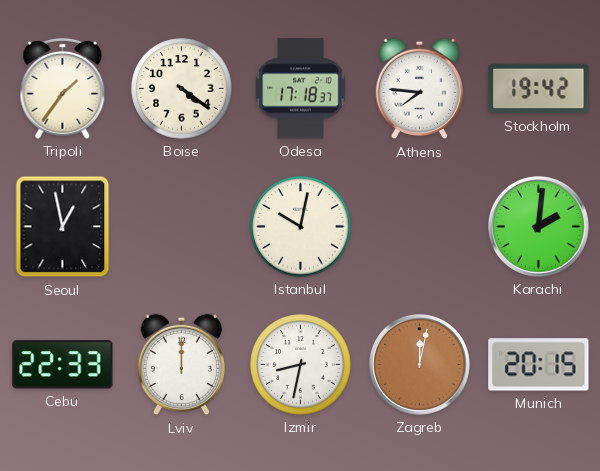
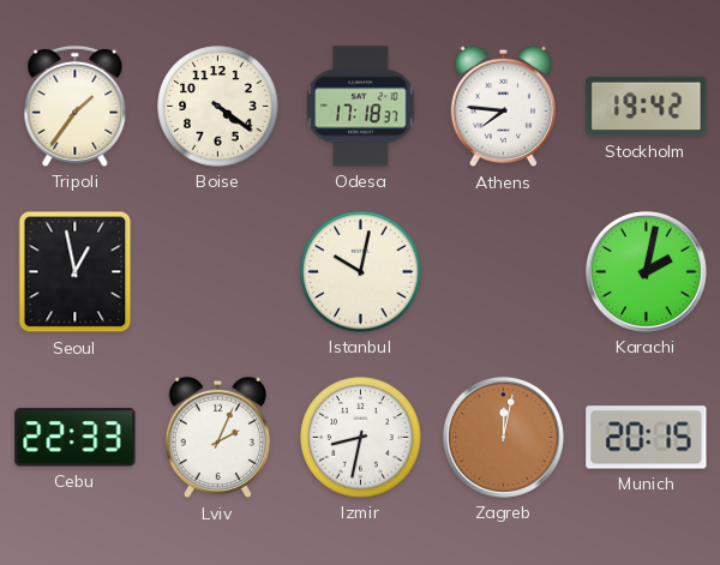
Karachi: 2:01 -> 2:02 (646, 271)
Lviv: 12:00 -> 2:04 (217, 438)
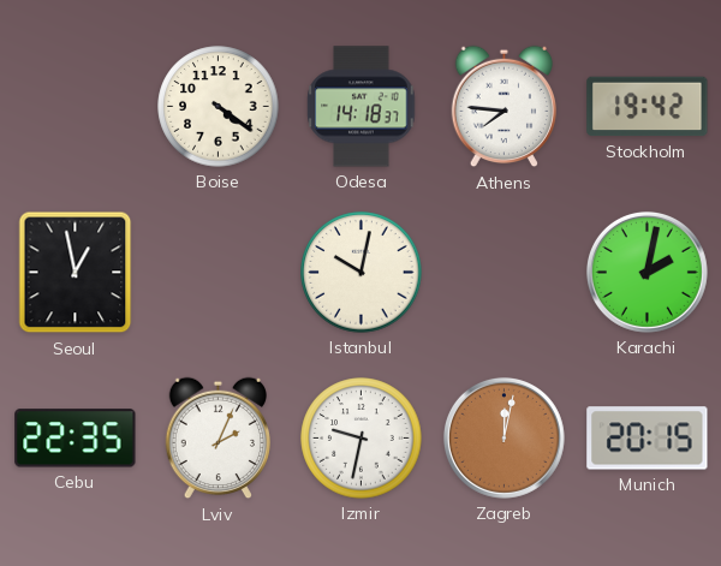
Tripoli: 1:36 -> none (76, 106)
Odesa: 17:18 -> 14:18 (362, 107)
Cebu: 22:33 -> 22:35 (76, 439)
Izmir: 8:32 -> 9:32 (362, 439)
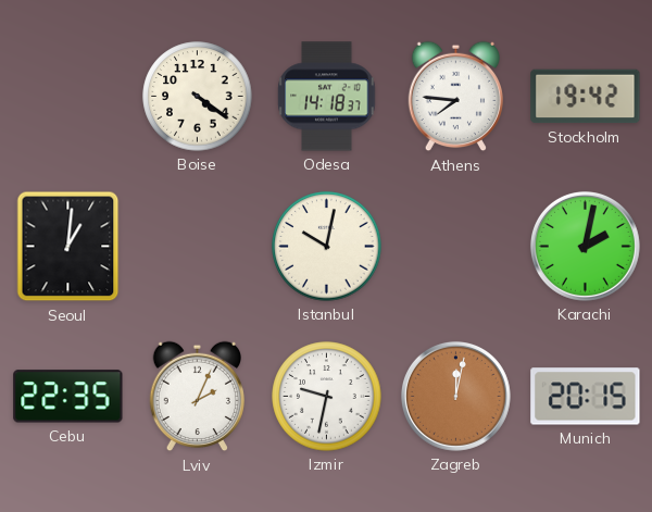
Seoul: 12:58 -> 1:01 (68, 247)
